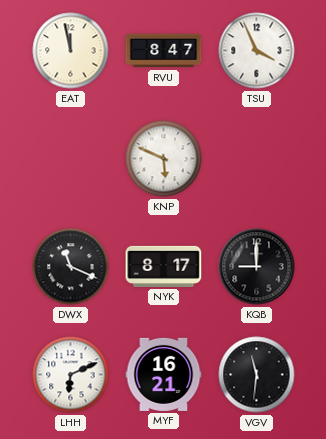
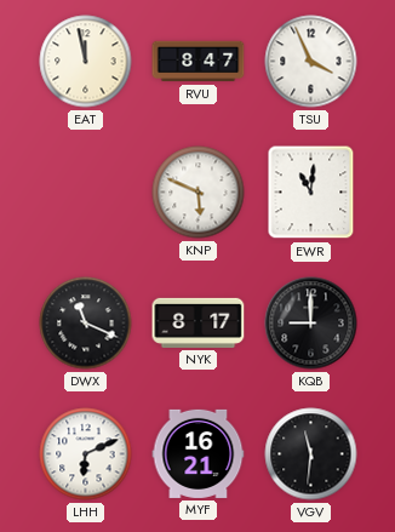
EWR: none -> 11:01 (311, 193)
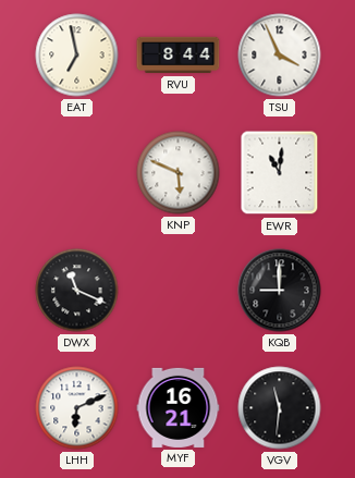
EAT: 11:58 -> 6:58 (77, 56)
RVU: 8:47 -> 8:44 (179, 56)
NYK: 8:17 -> none (199, 322)
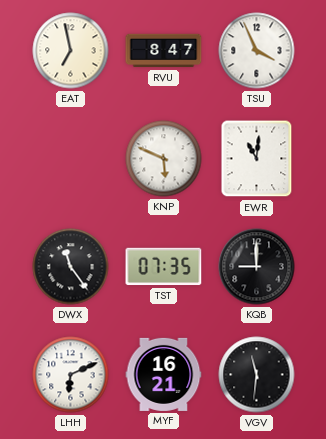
RVU: 8:44 -> 8:47 (164, 51)
DWX: 11:19 -> 11:24 (71, 267)
TST: none -> 07:35 (164, 267)
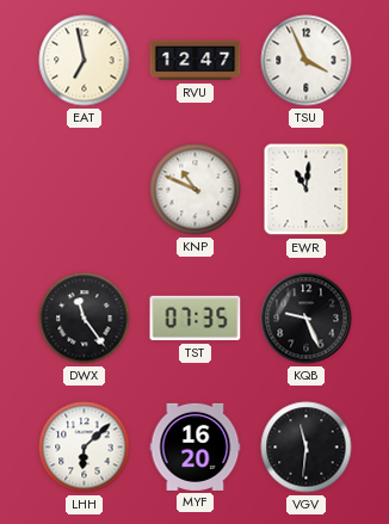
RVU: 8:47 -> 12:47 (196, 61)
KNP: 5:49 -> 10:49 (196, 190)
KQB: 9:00 -> 9:26 (307, 319)
LHH: 6:11 -> 6:08 (85, 448)
MYF: 16:21 -> 16:20 (196, 446)
